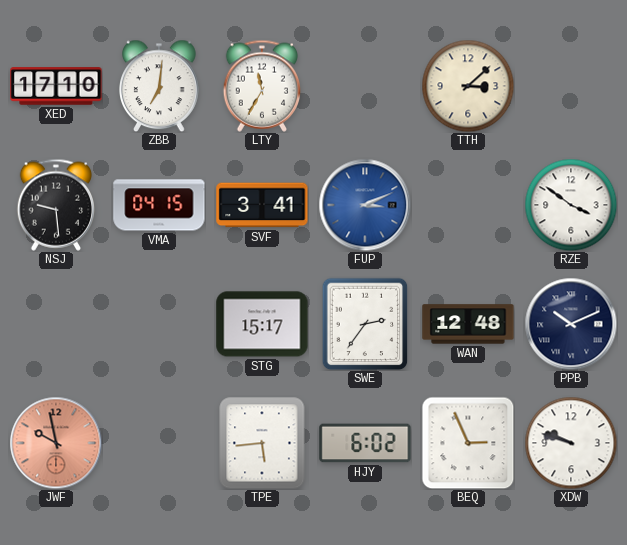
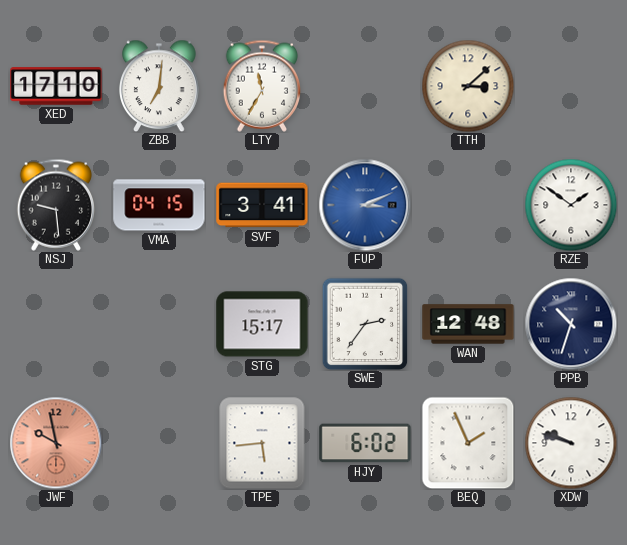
RZE: 3:51 -> 1:51 (571, 205)
PPB: 10:11 -> 10:33 (571, 324)
BEQ: 2:56 -> 1:56 (468, 443)
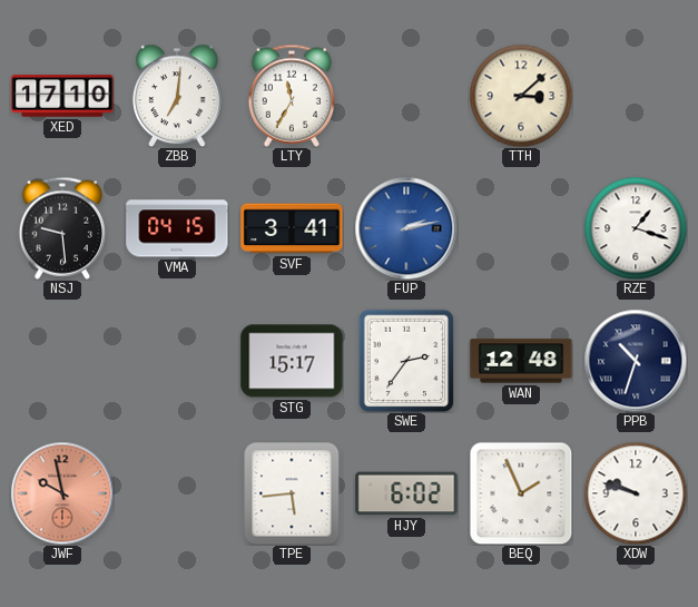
FUP: 3:11 -> 2:13 (406, 228)
RZE: 1:51 -> 1:18 (636, 228)
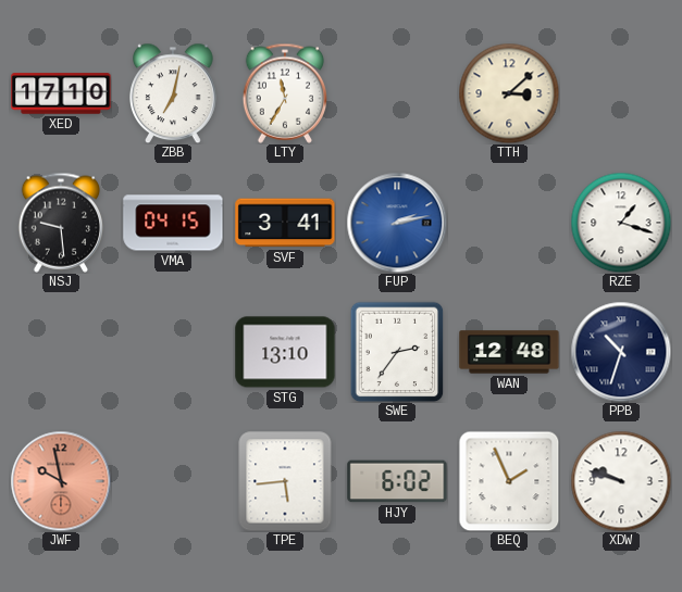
ZBB: 7:01 -> 7:02 (174, 93)
STG: 15:17 -> 13:10 (285, 352)
